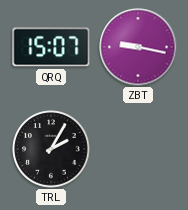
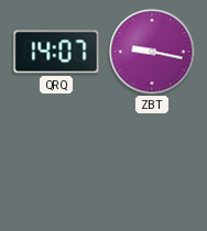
QRQ: 15:07 -> 14:07 (56, 52)
TRL: 2:05 -> none (51, 149)
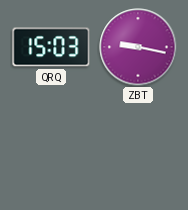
QRQ: 14:07 -> 15:03 (51, 47)
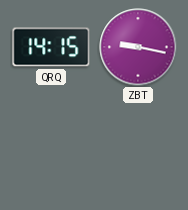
QRQ: 15:03 -> 14:15 (51, 47)
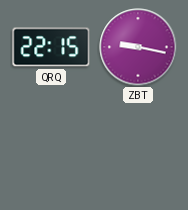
QRQ: 14:15 -> 22:15 (51, 47)
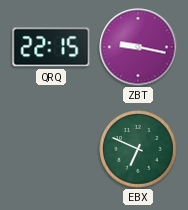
EBX: none -> 6:49 (138, 149)
